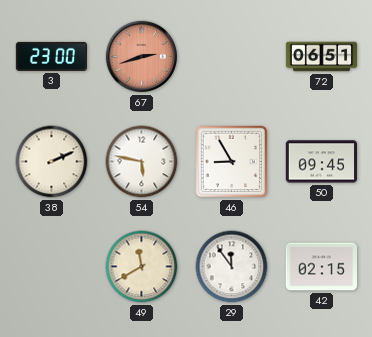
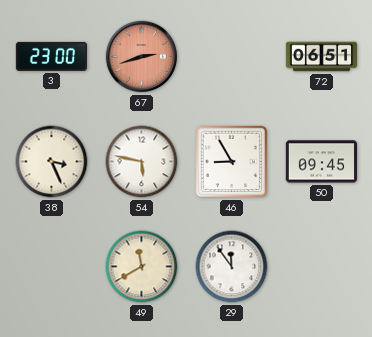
38: 2:11 -> 3:26 (52, 162)
42: 02:15 -> none (321, 267)
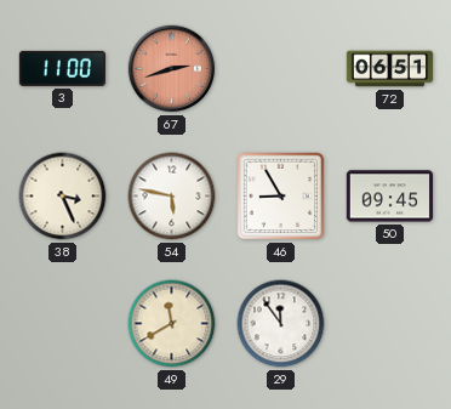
3: 23:00 -> 11:00 (62, 68)
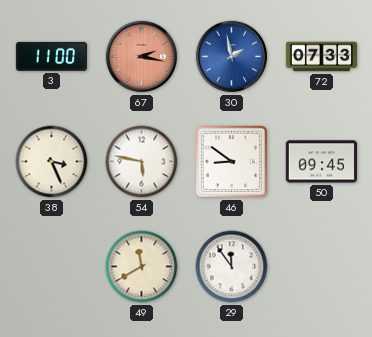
67: 2:42 -> 2:17 (142, 57)
30: none -> 1:58 (232, 57)
72: 06:51 -> 07:33 (322, 57)
46: 8:55 -> 8:51 (232, 162)
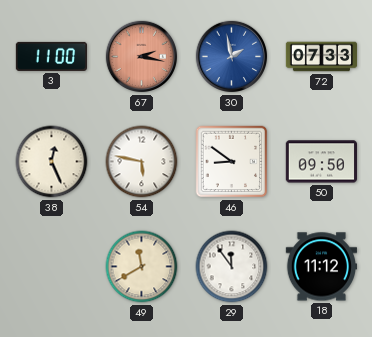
38: 3:26 -> 12:26 (52, 162)
50: 09:45 -> 09:50 (321, 162)
18: none -> 11:12 (321, 267)
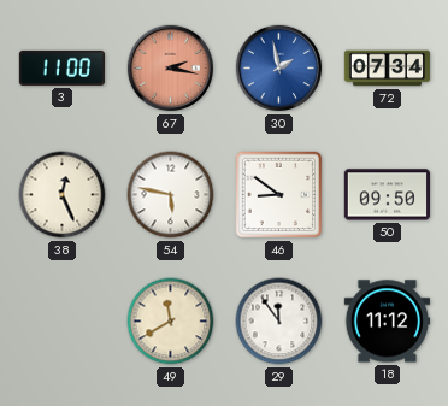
72: 07:33 -> 07:34 (388, 69)
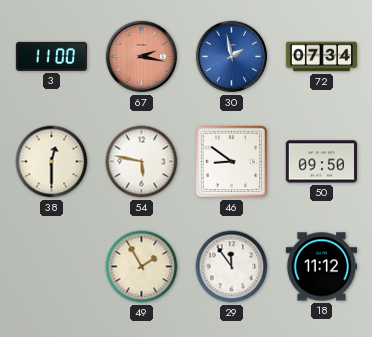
38: 12:26 -> 12:30 (52, 162)
49: 11:40 -> 1:55 (142, 267)
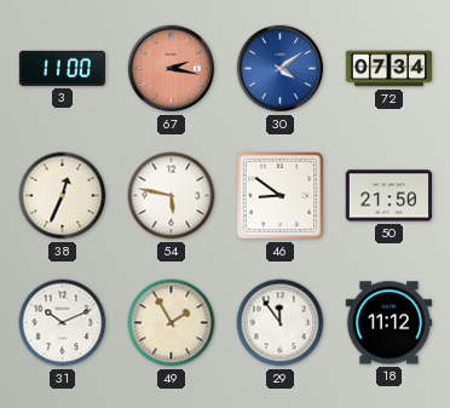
30: 1:58 -> 4:09 (281, 69)
38: 12:30 -> 12:34 (63, 196)
50: 09:50 -> 21:50 (388, 196)
31: none -> 10:11 (63, 323)
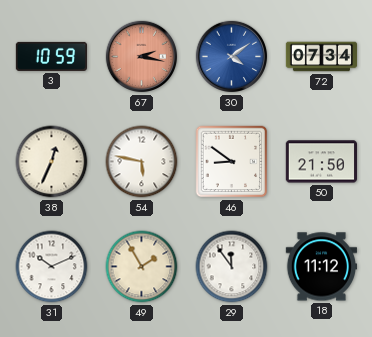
3: 11:00 -> 10:59 (51, 56)
